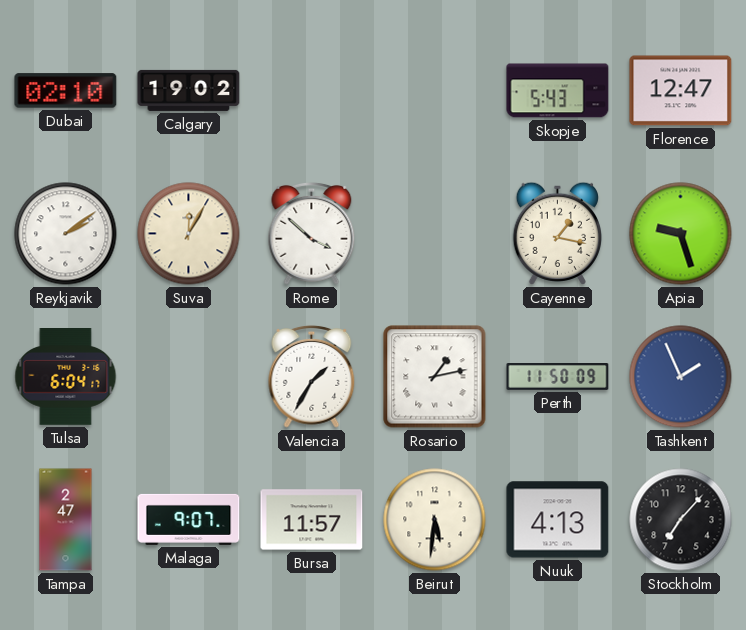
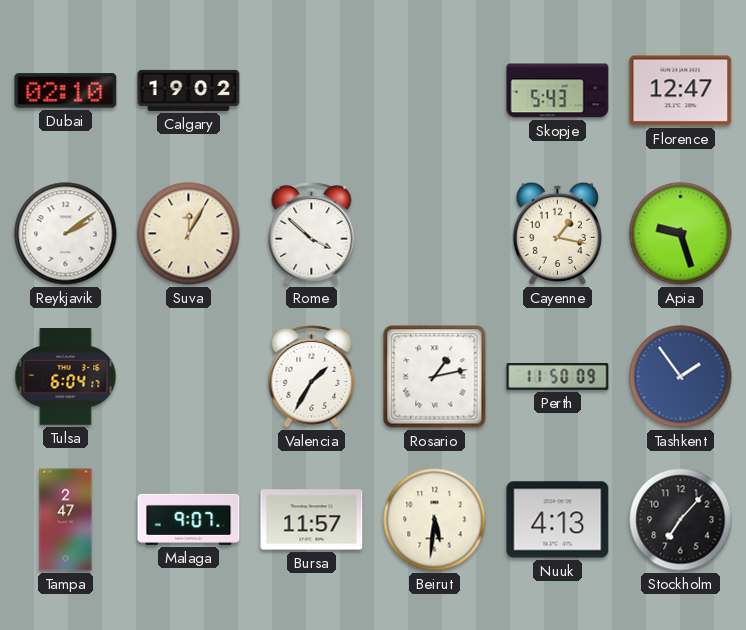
Tashkent: 1:56 -> 1:54 (681, 377)
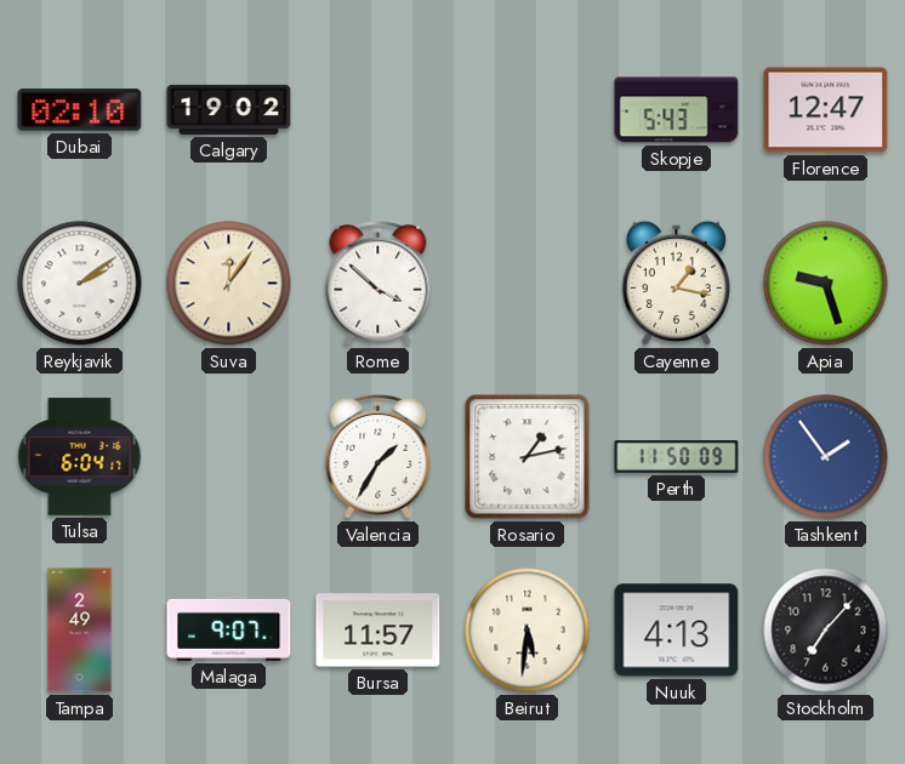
Suva: 12:05 -> 12:06 (229, 284)
Tampa: 2:47 -> 2:49 (80, 631)
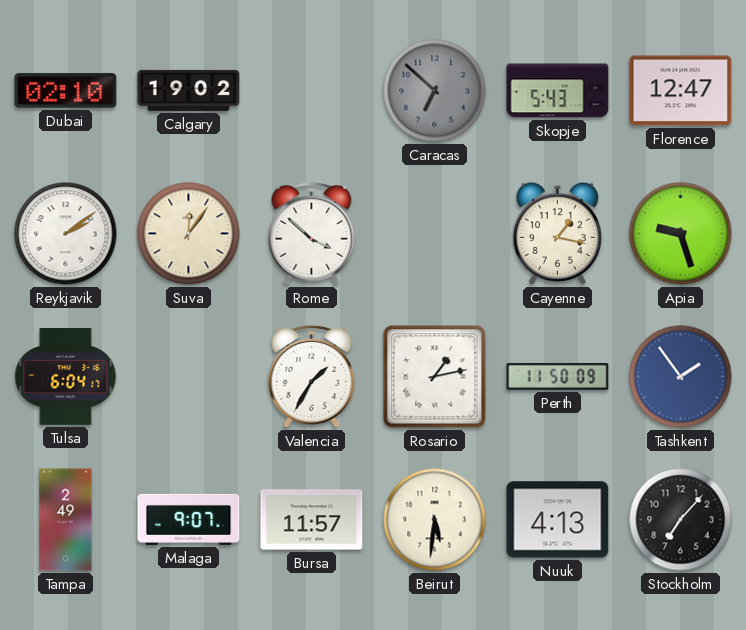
Caracas: none -> 6:52 (435, 91)
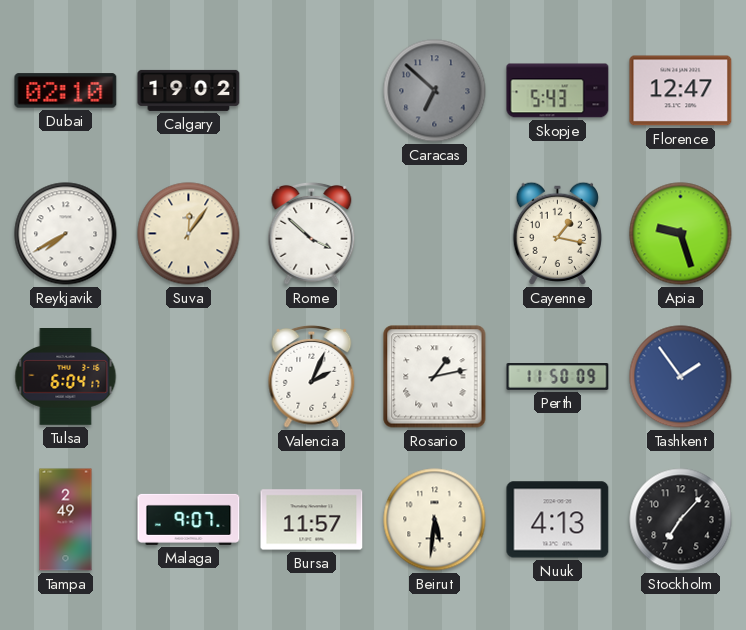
Reykjavik: 2:09 -> 7:40 (66, 234)
Valencia: 1:35 -> 2:04 (312, 376)
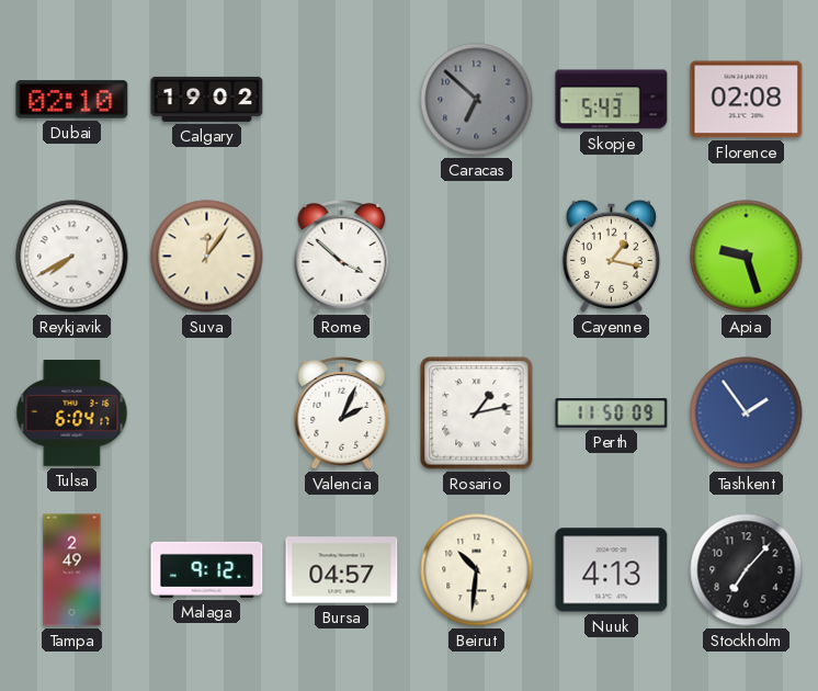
Florence: 12:47 -> 02:08 (747, 100)
Malaga: 9:07 -> 9:12 (207, 569)
Bursa: 11:57 -> 04:57 (342, 570)
Beirut: 5:31 -> 10:31 (477, 570)
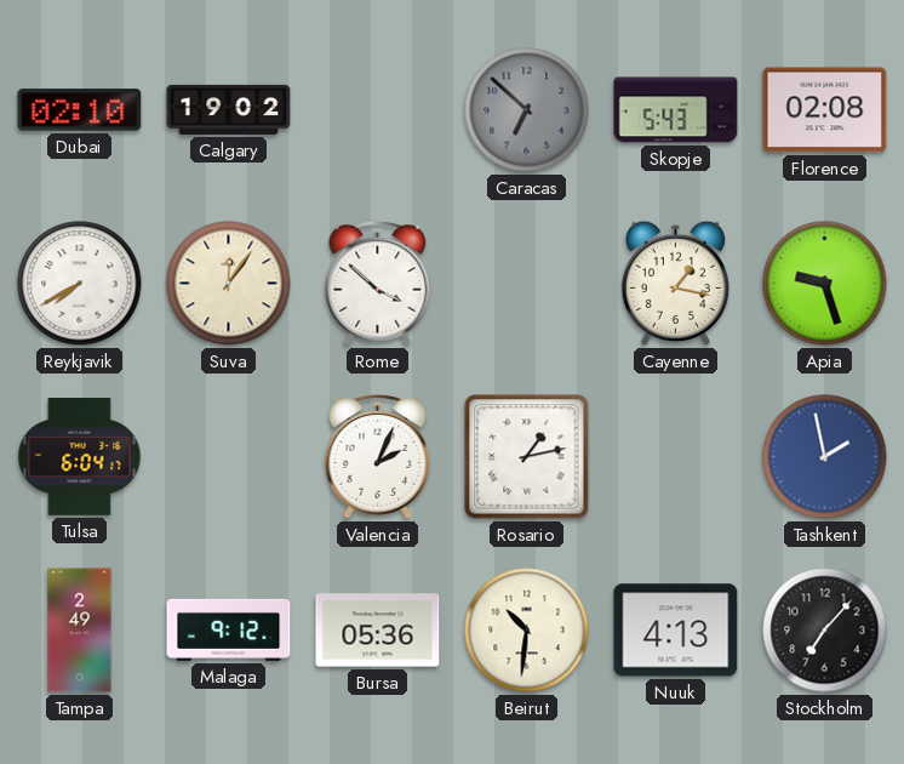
Perth: 11:50 -> none (612, 414)
Tashkent: 1:54 -> 1:58 (825, 457)
Bursa: 04:57 -> 05:36 (378, 631)
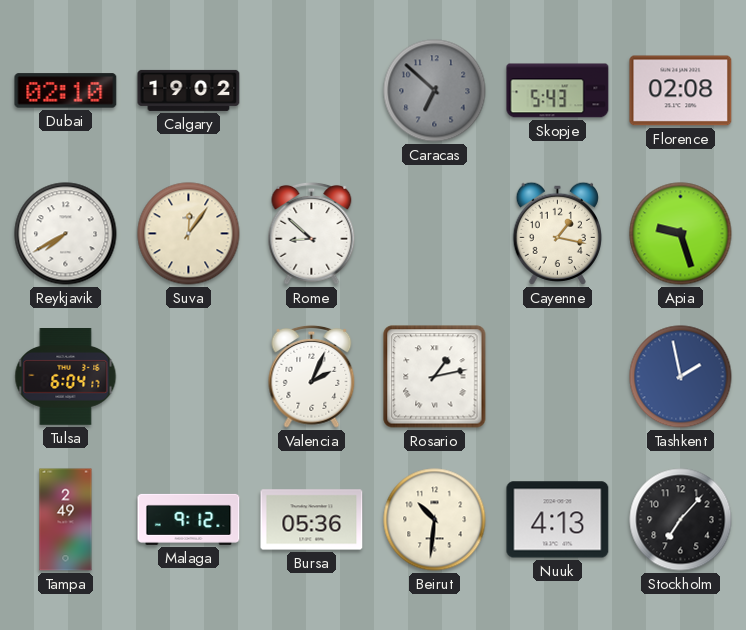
Rome: 3:52 -> 8:52 (312, 233)
